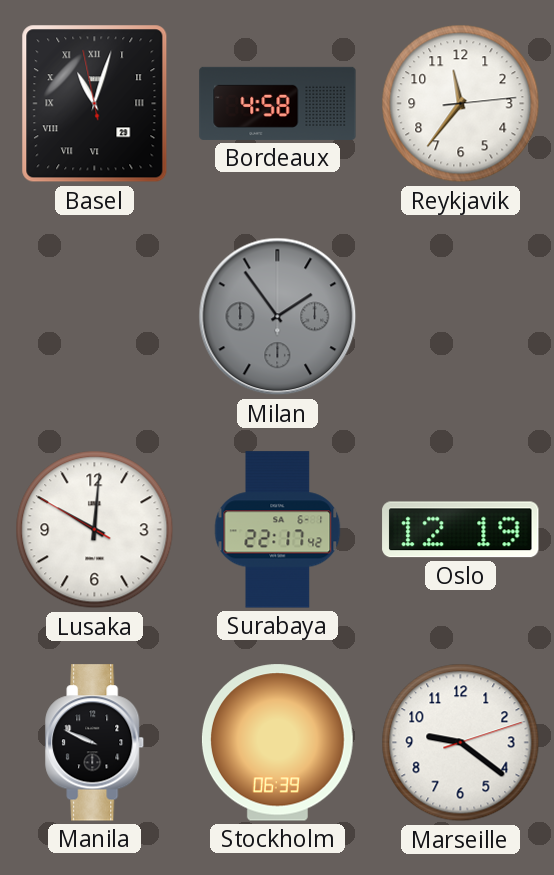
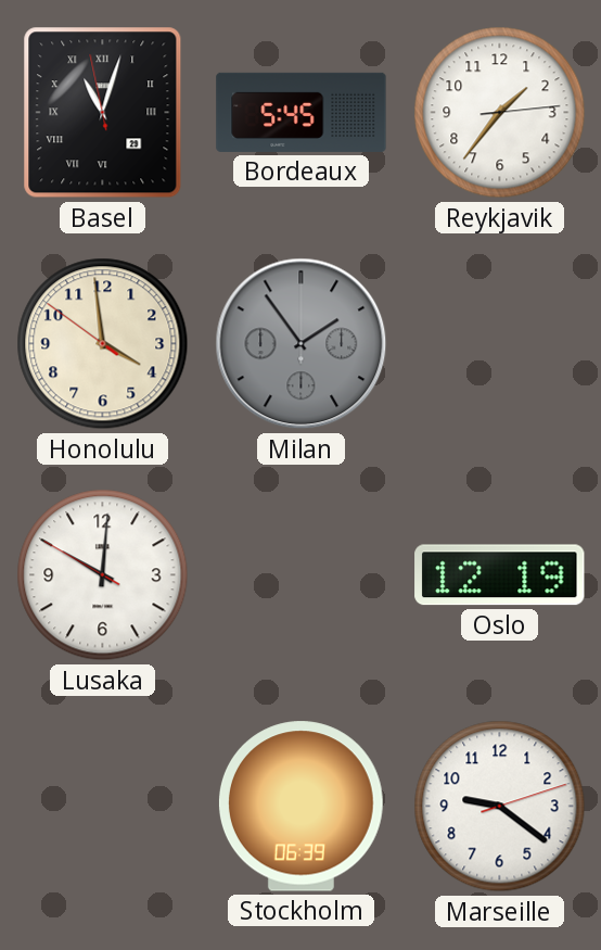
Bordeaux: 4:58 -> 5:45 (302, 112)
Reykjavik: 11:36 -> 1:36 (500, 113)
Honolulu: none -> 3:58 (103, 344)
Surabaya: 22:17 -> none (278, 530)
Manila: 9:49 -> none (95, 743)
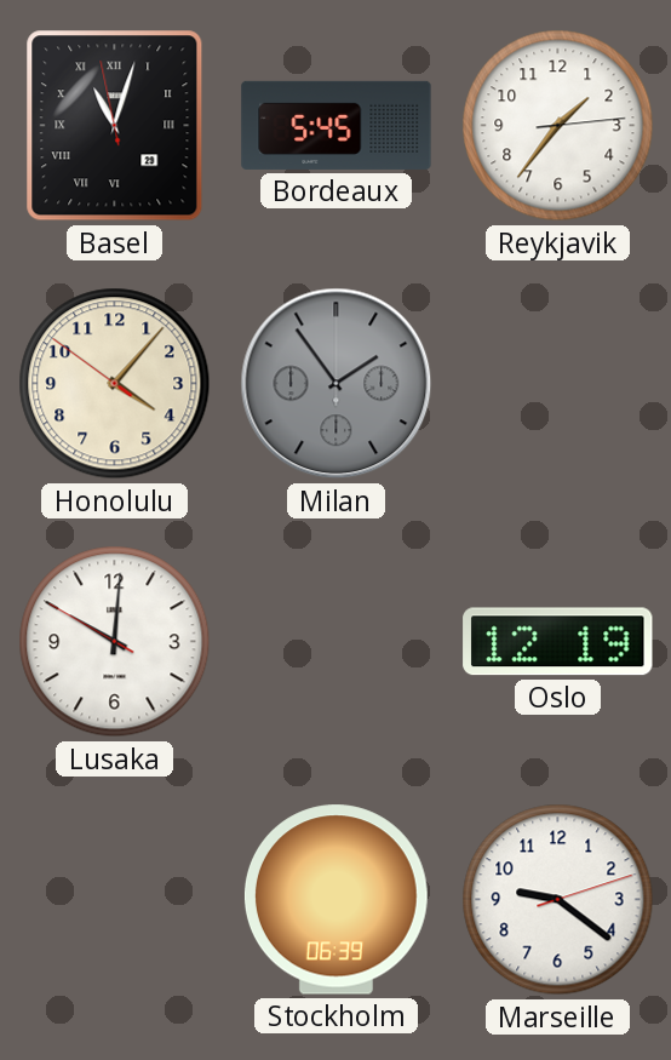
Honolulu: 3:58 -> 4:06 (115, 384)
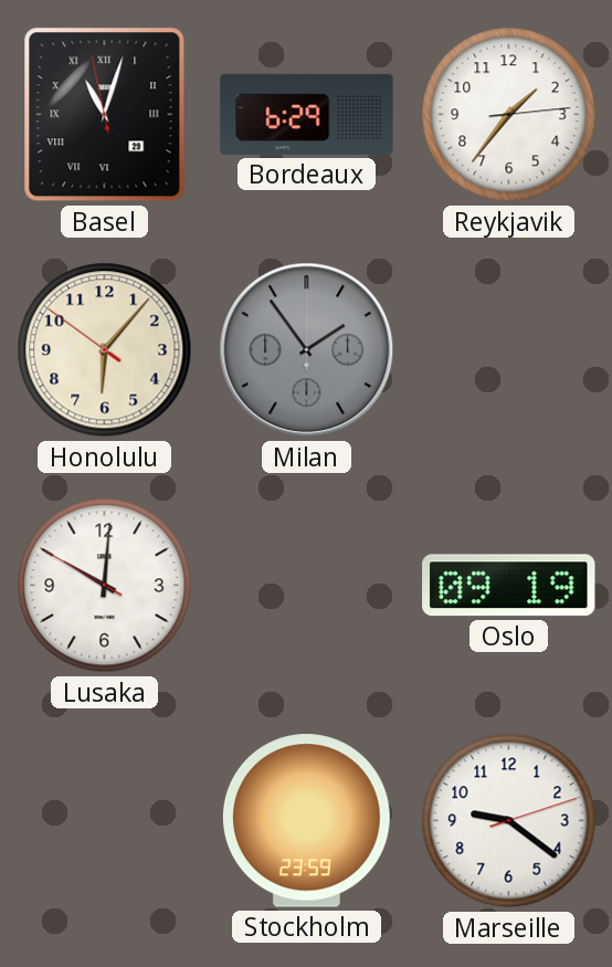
Bordeaux: 5:45 -> 6:29 (307, 114)
Honolulu: 4:06 -> 6:06 (105, 350)
Oslo: 12:19 -> 09:19 (509, 586)
Stockholm: 06:39 -> 23:59 (306, 821)
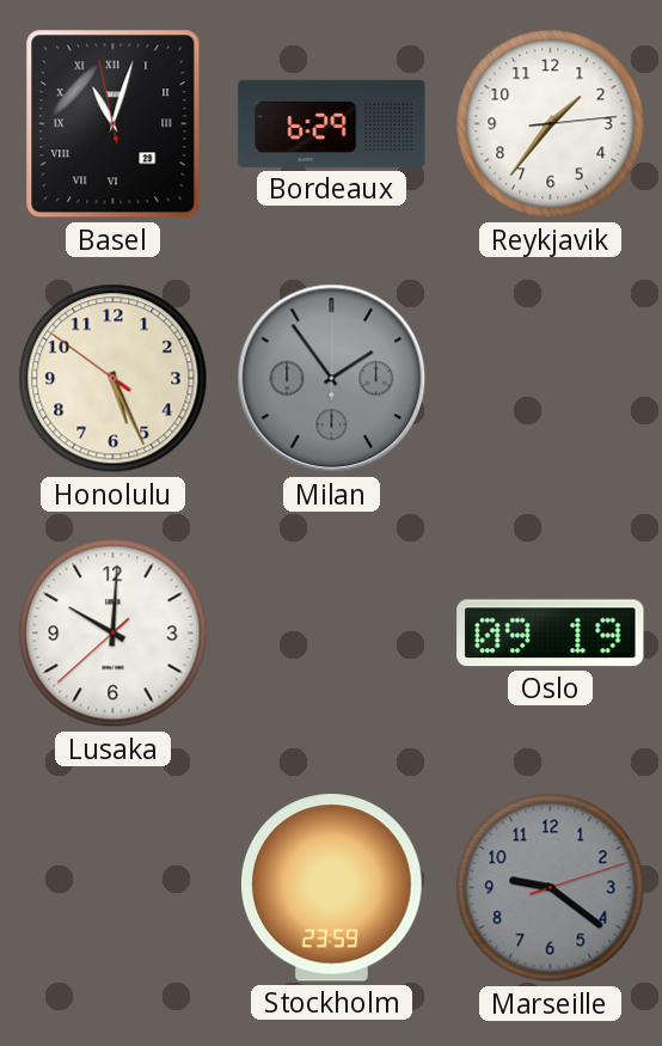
Honolulu: 6:06 -> 5:25 (114, 379)
Lusaka: 10:00:50 -> 10:00:38 (114, 634)
Marseille dial: white -> grey (551, 888)
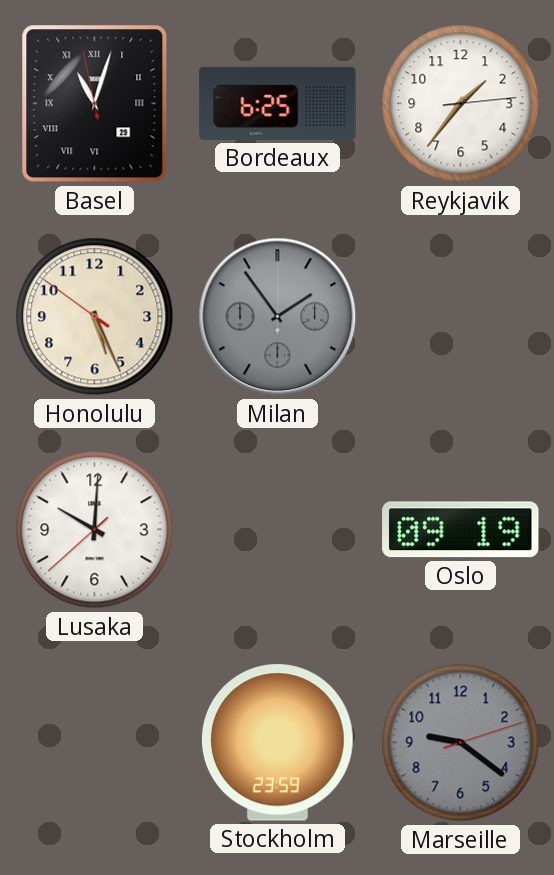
Bordeaux: 6:29 -> 6:25 (278, 103)
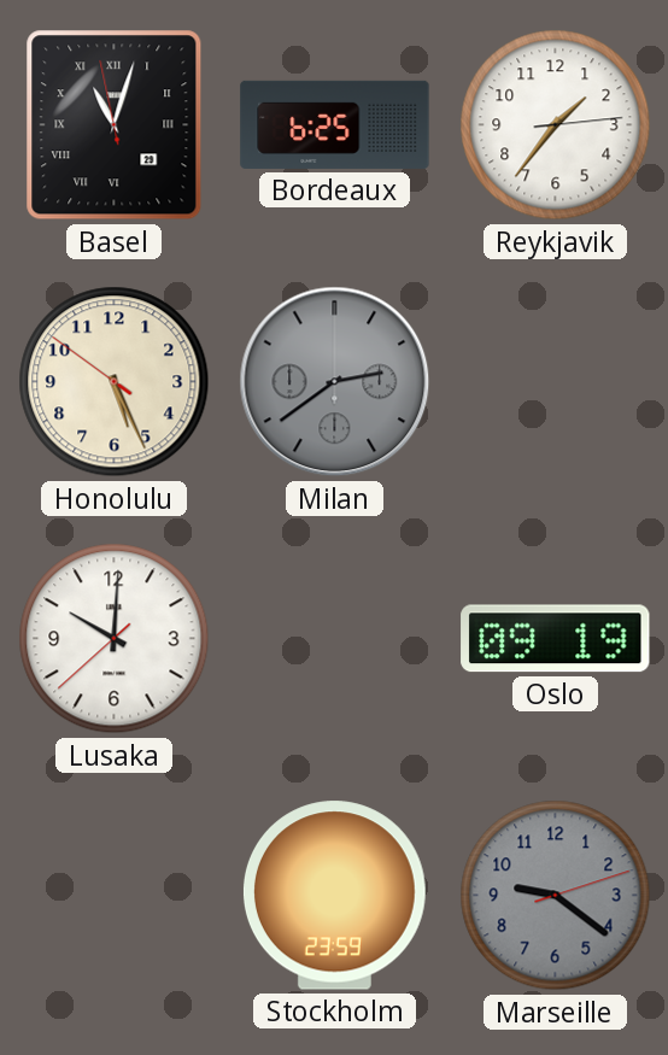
Milan: 1:54 -> 2:39 (335, 382)
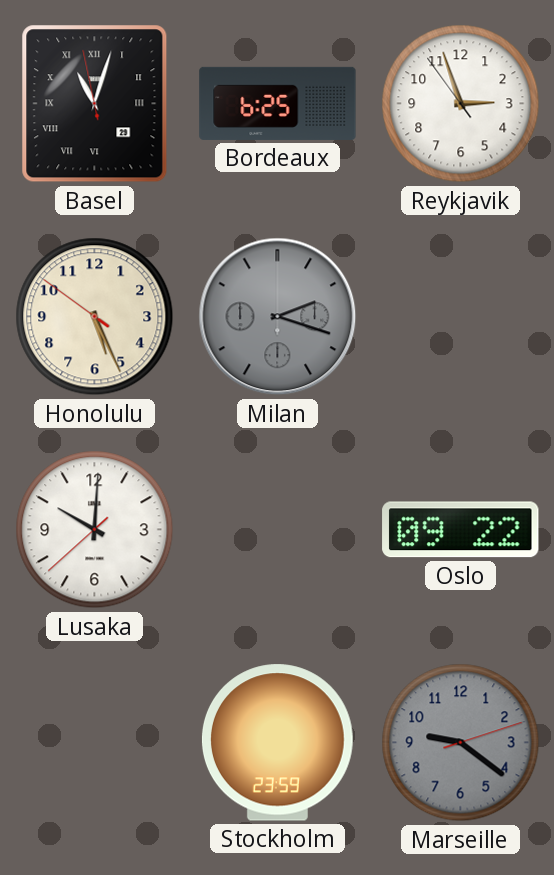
Reykjavik: 1:36 -> 2:56 (461, 104)
Milan: 2:39 -> 2:18 (278, 317)
Oslo: 09:19 -> 09:22 (461, 530)
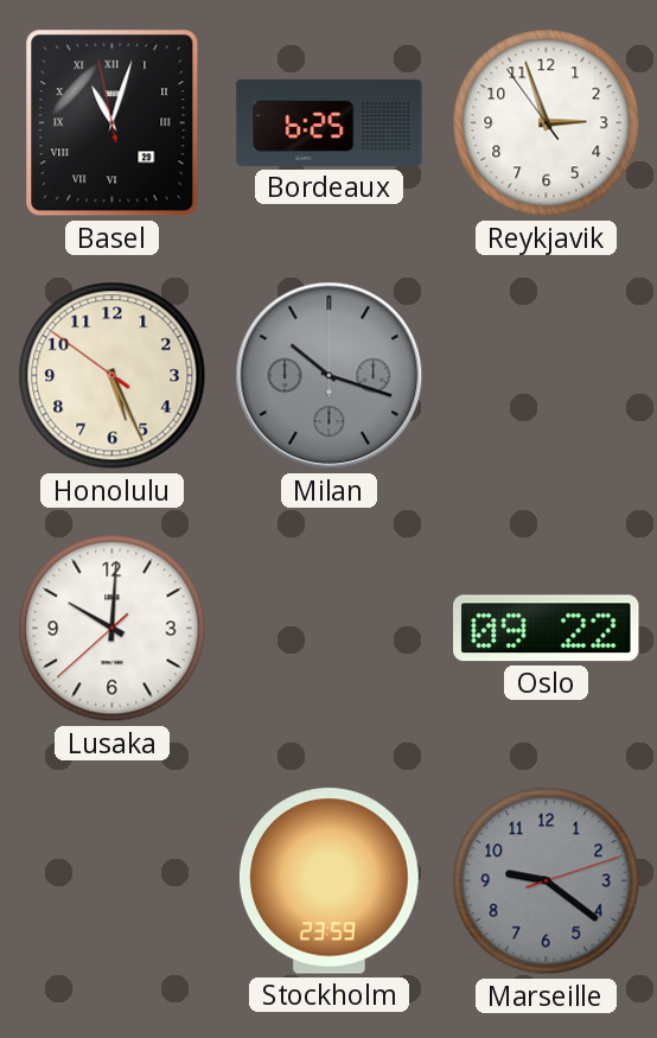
Milan: 2:18 -> 10:18 (330, 376)
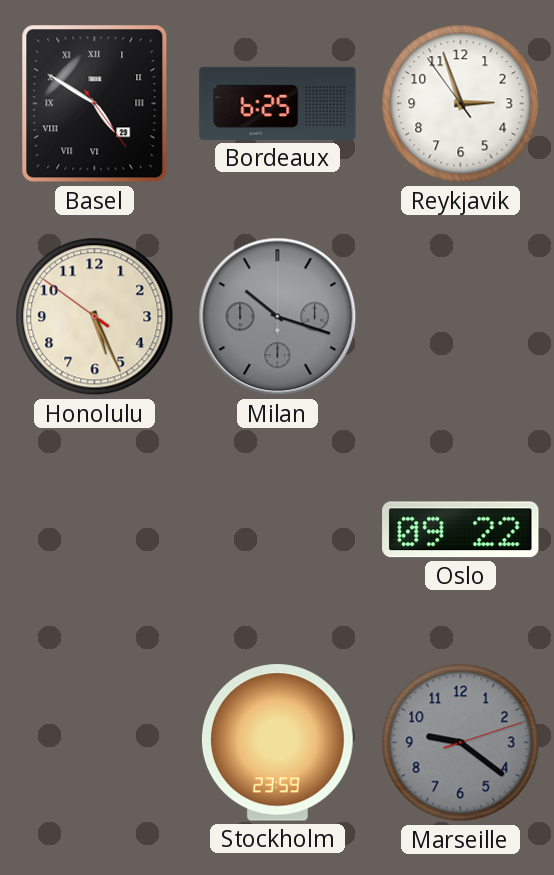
Basel: 11:02 -> 4:50 (95, 104)
Lusaka: 10:00 -> none (113, 629)
